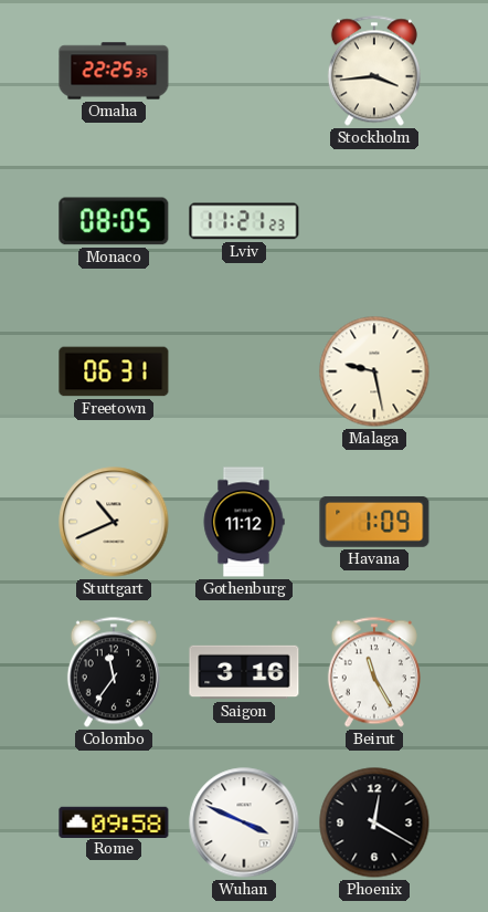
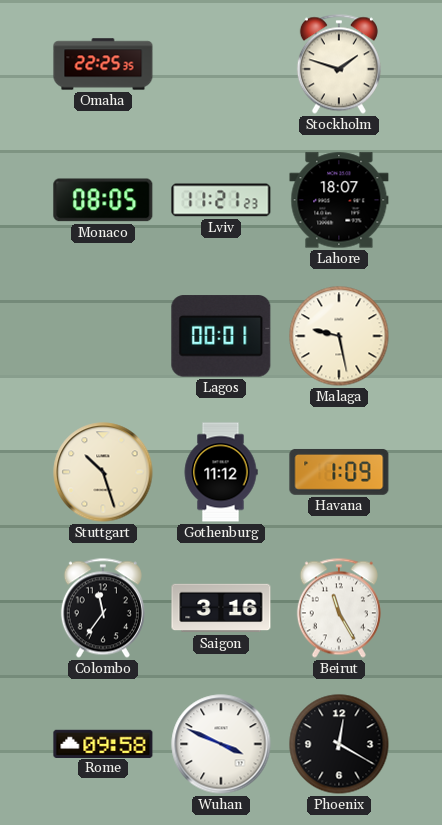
Stockholm: 3:44 -> 1:48 (339, 64)
Lahore: none -> 18:07 (339, 200)
Freetown: 06:31 -> none (114, 371)
Lagos: none -> 00:01 (221, 336)
Stuttgart: 10:41 -> 10:27 (103, 472)
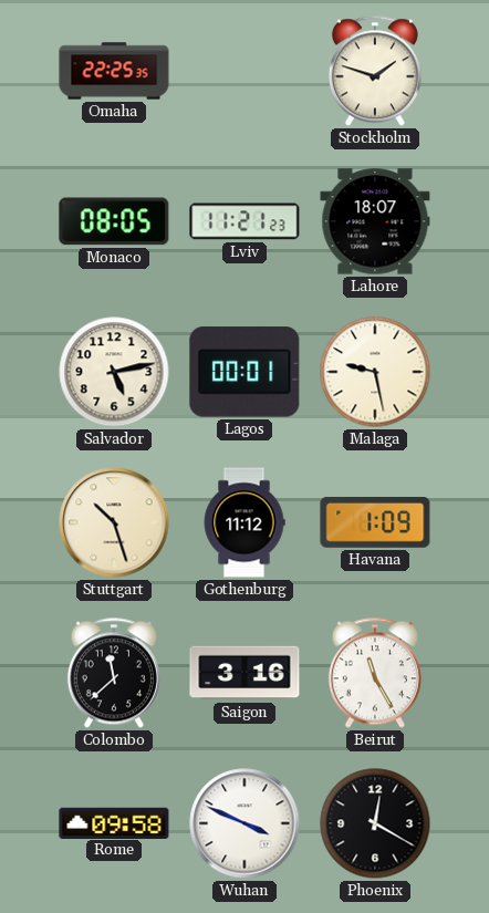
Salvador: none -> 5:13 (114, 372)
Colombo: 11:36 -> 11:38 (114, 673)
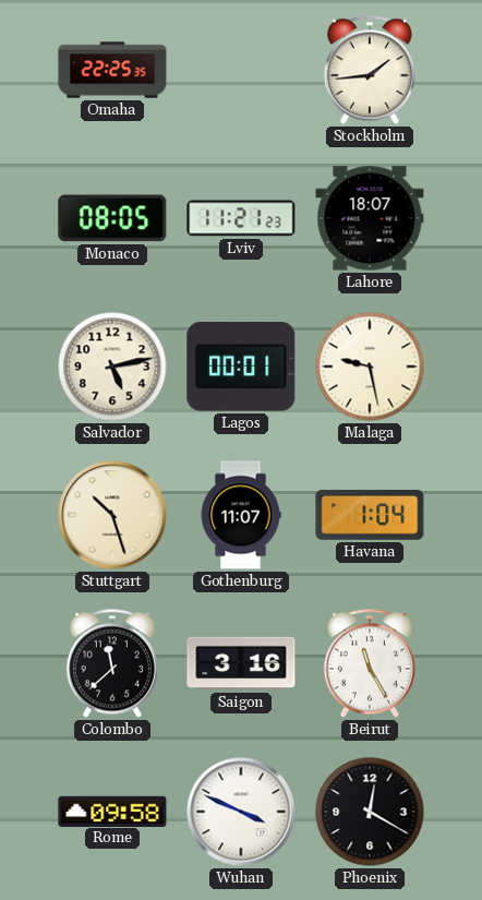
Stockholm: 1:48 -> 1:44 (370, 70)
Gothenburg: 11:12 -> 11:07 (241, 515)
Havana: 1:09 -> 1:04 (370, 515)
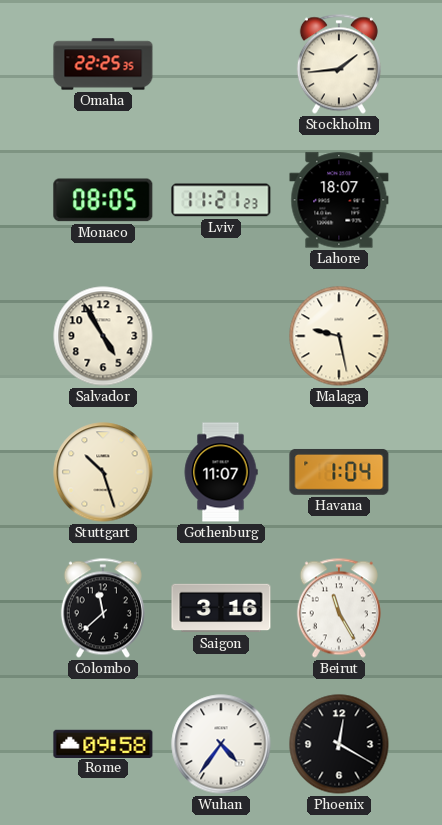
Salvador: 5:13 -> 4:55 (103, 336)
Lagos: 00:01 -> none (241, 367)
Wuhan: 3:49 -> 4:36 (221, 744)
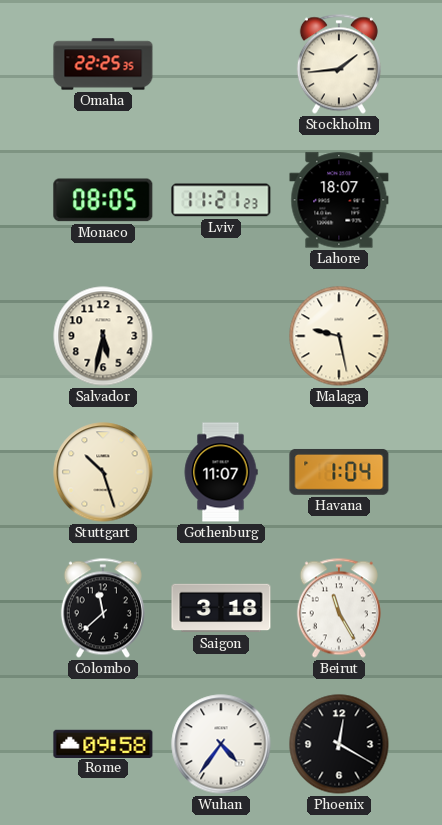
Salvador: 4:55 -> 5:32 (103, 336)
Saigon: 3:16 -> 3:18 (221, 608)
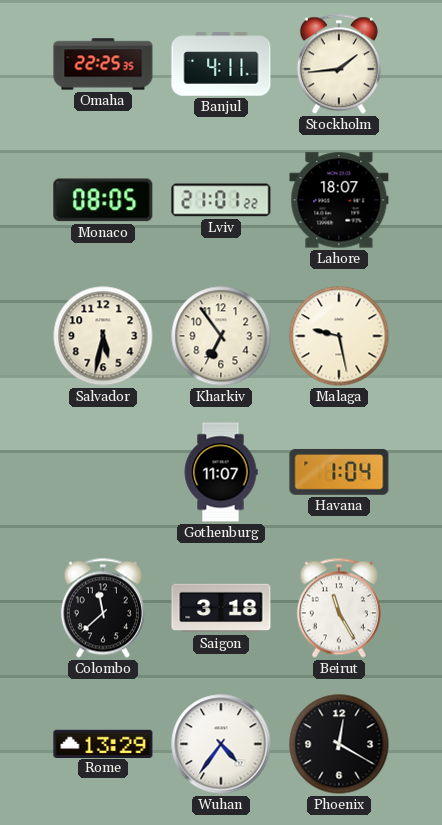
Banjul: none -> 4:11 (221, 64)
Lviv: 11:21 -> 21:01 (221, 200)
Kharkiv: none -> 6:54 (221, 336)
Stuttgart: 10:27 -> none (103, 472)
Rome: 09:58 -> 13:29 (103, 743)
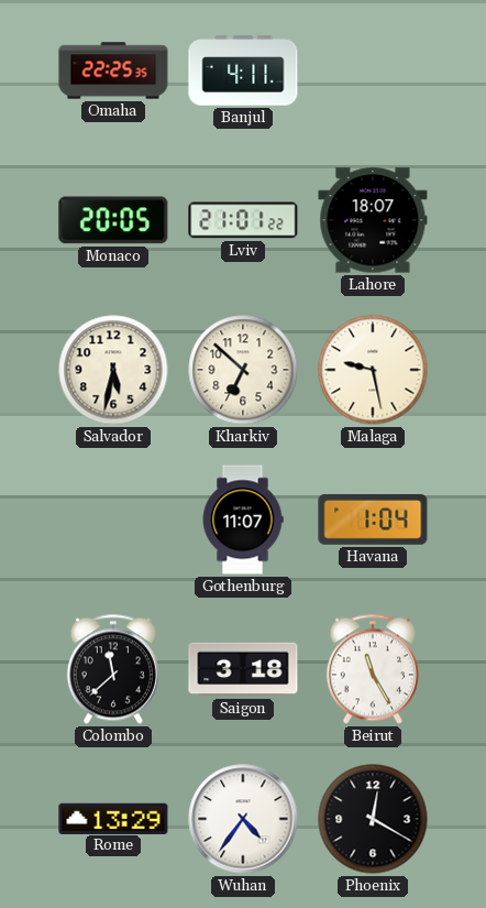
Stockholm: 1:44 -> none (339, 64)
Monaco: 08:05 -> 20:05 (113, 220)
Kharkiv: 6:54 -> 6:52 (243, 370)
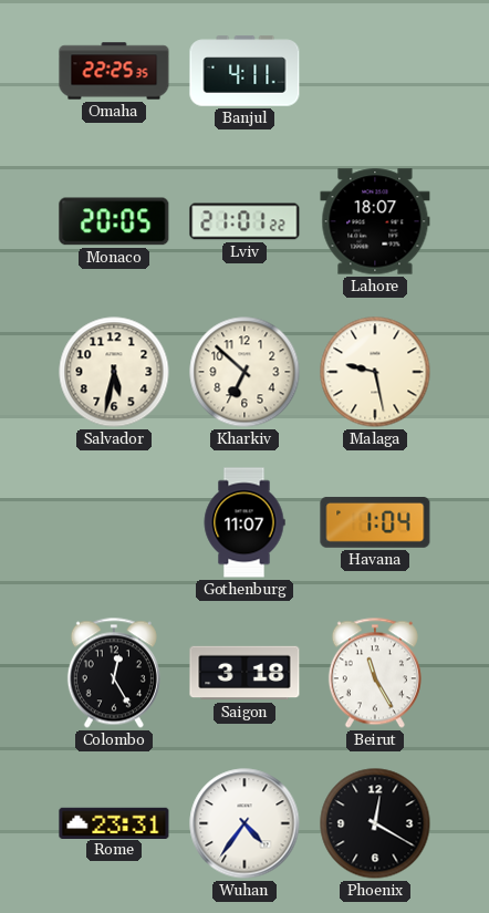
Colombo: 11:38 -> 12:25 (114, 673)
Rome: 13:29 -> 23:31 (114, 822)
